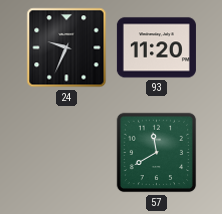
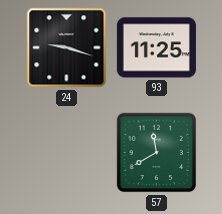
24: 9:34 -> 9:18 (67, 48)
93: 11:20 -> 11:25 (156, 48)
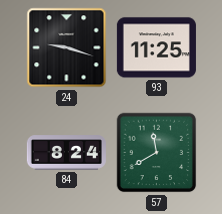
84: none -> 8:24 (66, 153)
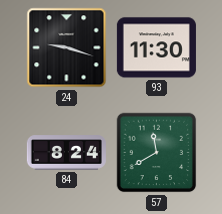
93: 11:25 -> 11:30 (156, 48)
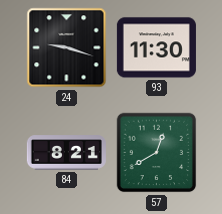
84: 8:24 -> 8:21 (66, 153)
57: 11:40 -> 12:40 (157, 153)
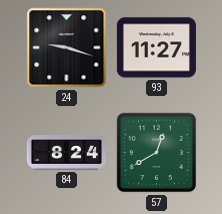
93: 11:30 -> 11:27 (156, 48)
84: 8:21 -> 8:24 (66, 153)
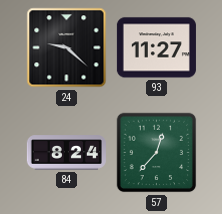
24: 9:18 -> 9:22 (67, 48)
57: 12:40 -> 12:37 (157, 153)
